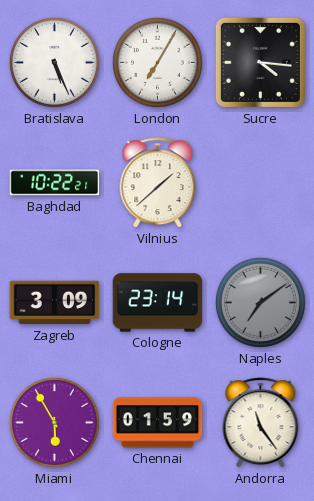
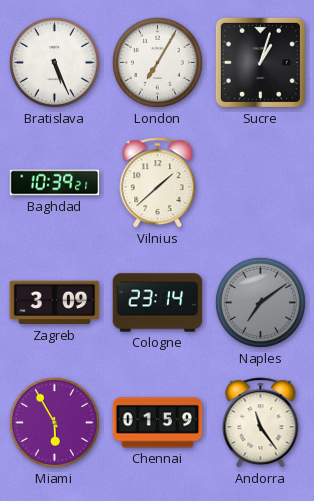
Sucre: 4:16 -> 1:03 (260, 62)
Baghdad: 10:22 -> 10:39 (55, 183)
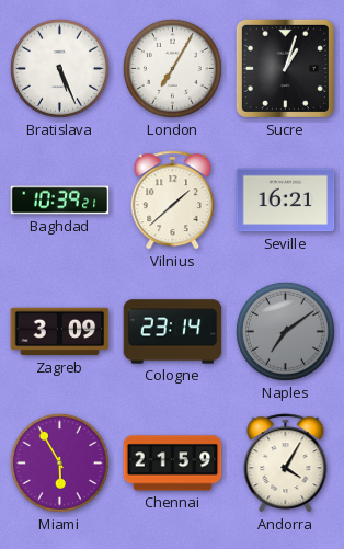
Seville: none -> 16:21 (286, 201)
Chennai: 01:59 -> 21:59 (173, 464)
Andorra: 11:24 -> 4:05 (286, 464)
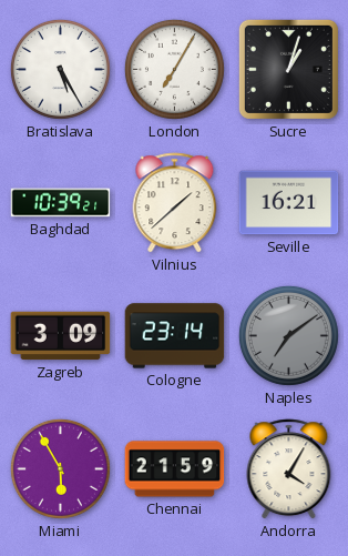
Bratislava: 5:26 -> 5:25 (60, 69)
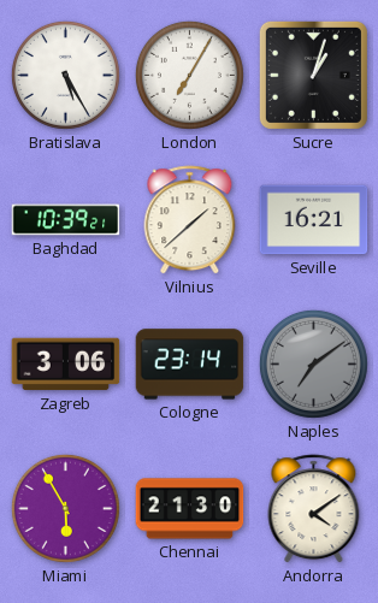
Zagreb: 3:09 -> 3:06 (66, 365)
Chennai: 21:59 -> 21:30 (190, 509)
Andorra: 4:05 -> 4:09 (314, 509)
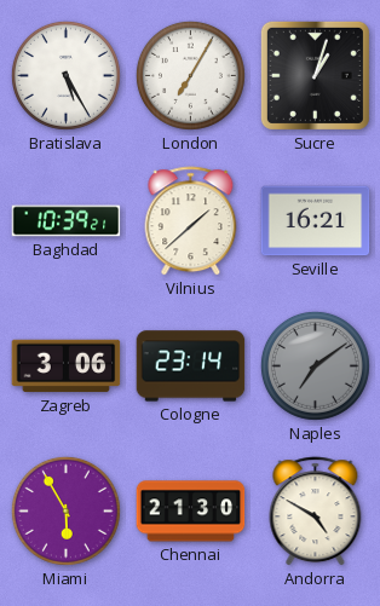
Andorra: 4:09 -> 4:50 (316, 512)
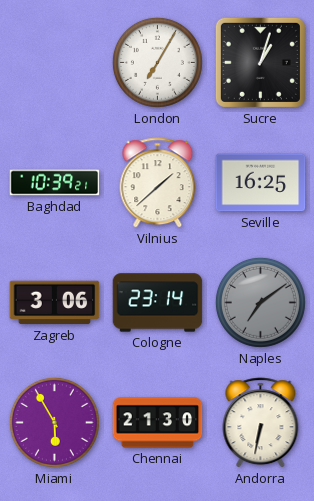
Bratislava: 5:25 -> none (65, 75)
Seville: 16:21 -> 16:25 (261, 183)
Andorra: 4:50 -> 6:32 (261, 423)
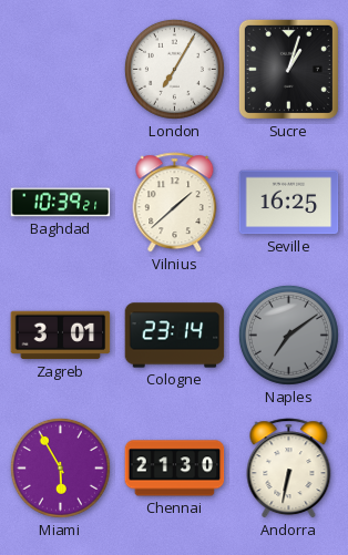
Zagreb: 3:06 -> 3:01 (61, 336)
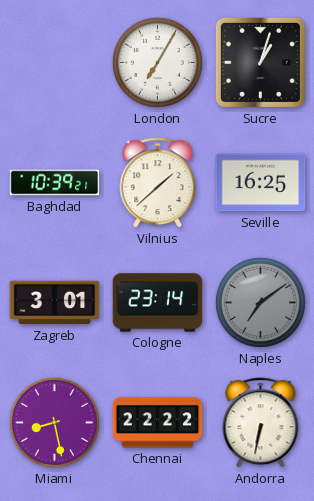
Miami: 5:55 -> 8:28 (54, 422)
Chennai: 21:30 -> 22:22 (158, 423)
